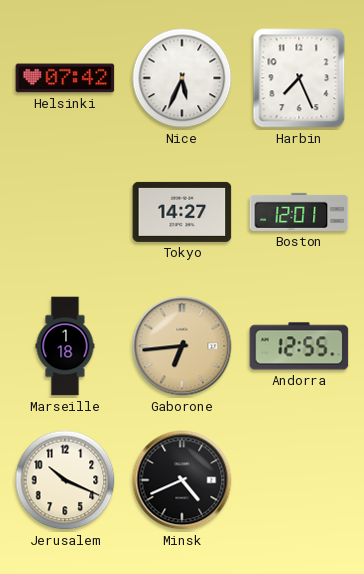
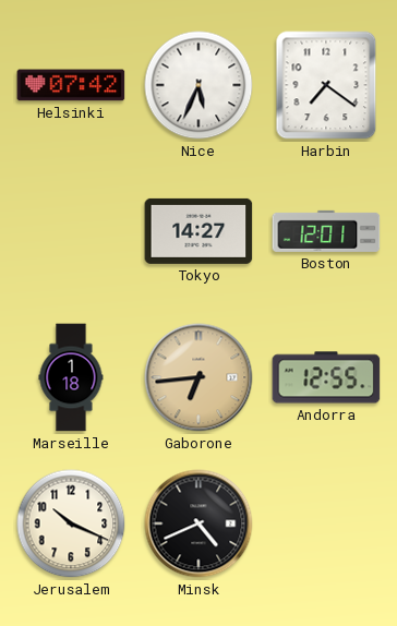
Harbin: 7:26 -> 7:21 (326, 85)
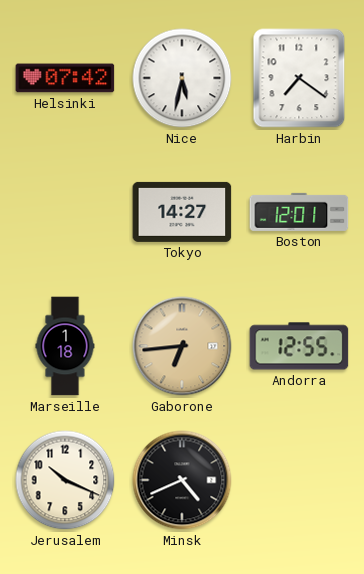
Nice: 5:34 -> 5:32 (182, 78)
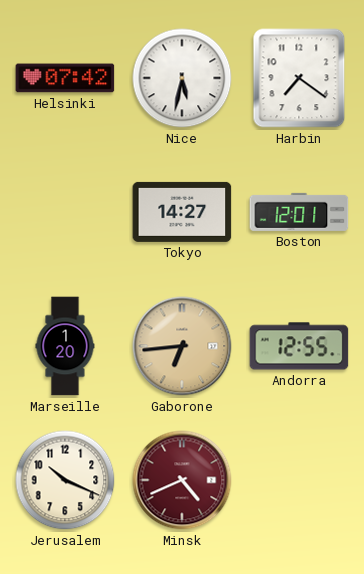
Marseille: 1:18 -> 1:20 (65, 346)
Minsk dial: black -> burgundy (182, 480)
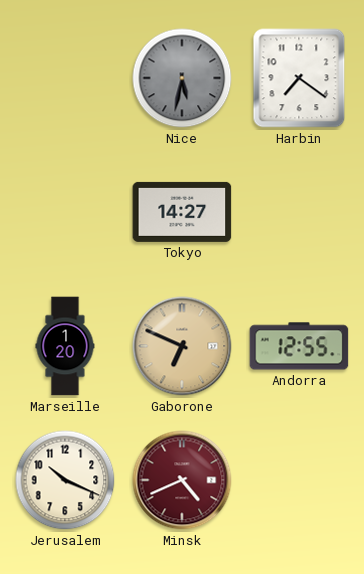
Helsinki: 07:42 -> none (65, 78)
Nice dial: white -> grey (182, 78)
Boston: 12:01 -> none (299, 212)
Gaborone: 6:44 -> 6:49 (182, 346)
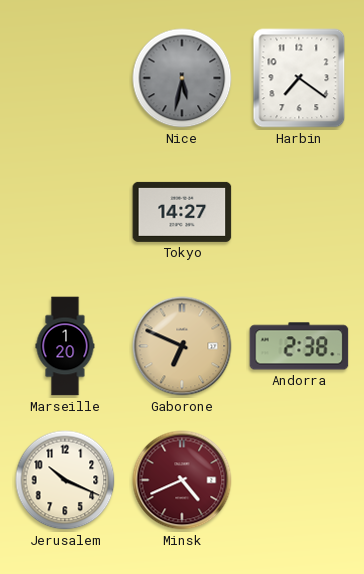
Andorra: 12:55 -> 2:38 (299, 346)
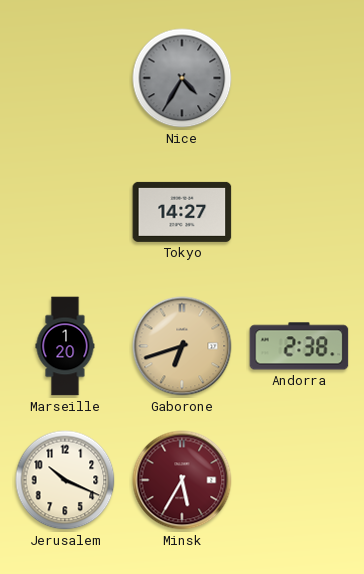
Nice: 5:32 -> 4:35 (182, 78)
Harbin: 7:21 -> none (299, 78)
Gaborone: 6:49 -> 6:42 (182, 346)
Minsk: 4:41 -> 5:35 (182, 480)
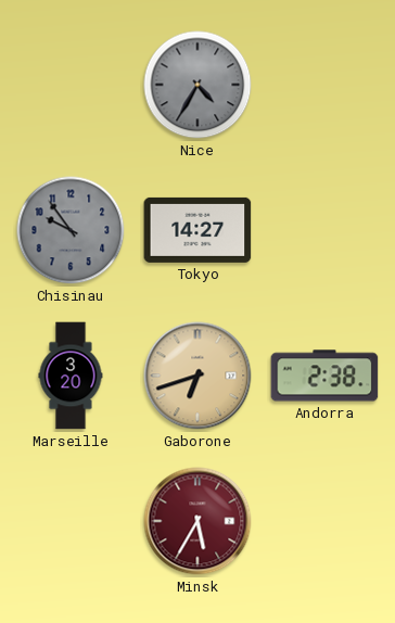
Chisinau: none -> 9:54 (71, 230)
Marseille: 1:20 -> 3:20 (71, 376)
Jerusalem: 10:19 -> none (65, 480)
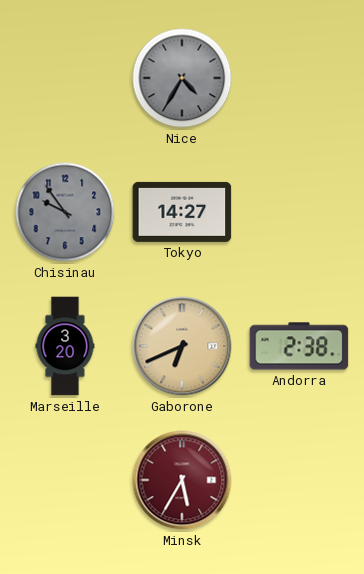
Gaborone: 6:42 -> 6:41 (182, 346)
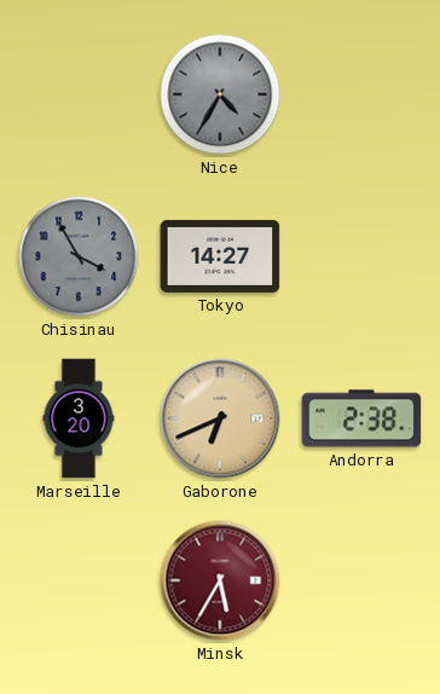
Chisinau: 9:54 -> 3:55 (79, 256)
